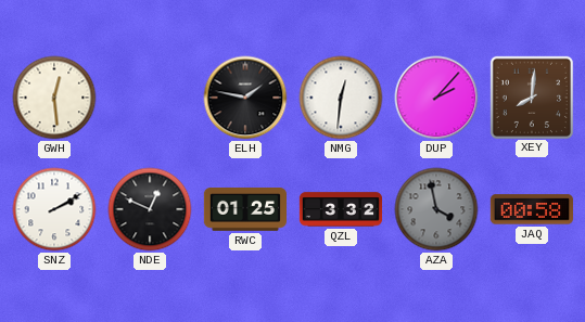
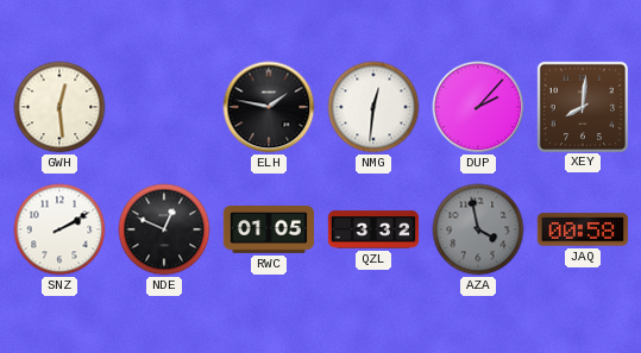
RWC: 01:25 -> 01:05 (268, 231)
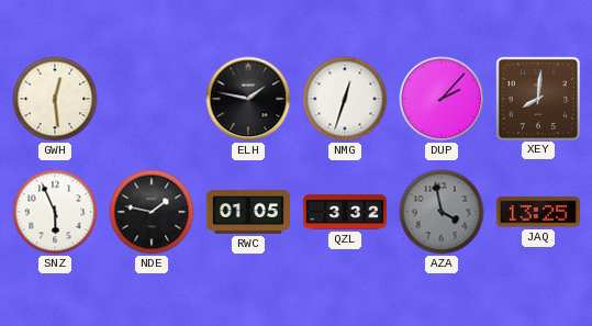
NMG: 12:31 -> 12:33 (345, 99)
SNZ: 2:10 -> 5:56 (55, 212)
NDE: 12:49 -> 1:47 (152, 212)
JAQ: 00:58 -> 13:25 (537, 212)
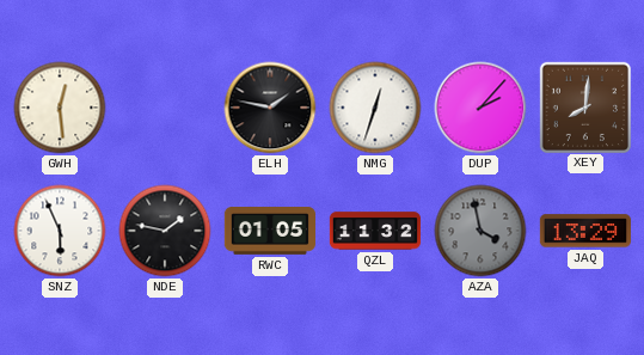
QZL: 3:32 -> 11:32 (375, 231)
JAQ: 13:25 -> 13:29 (584, 231)
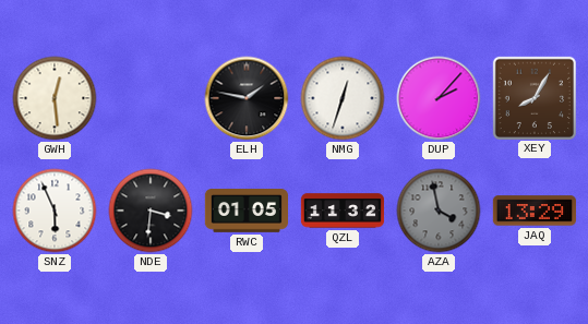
XEY: 8:01 -> 8:05 (533, 97)
NDE: 1:47 -> 3:31 (151, 211)
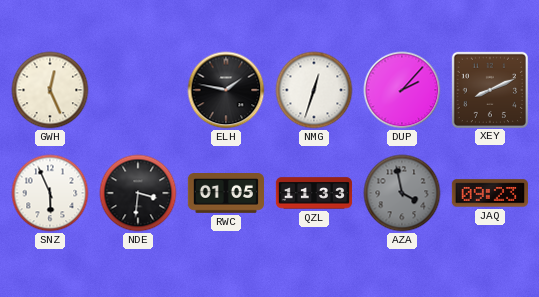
GWH: 12:29 -> 12:26 (50, 90)
XEY: 8:05 -> 8:11 (489, 89)
QZL: 11:32 -> 11:33 (314, 193)
JAQ: 13:29 -> 09:23 (489, 193)
